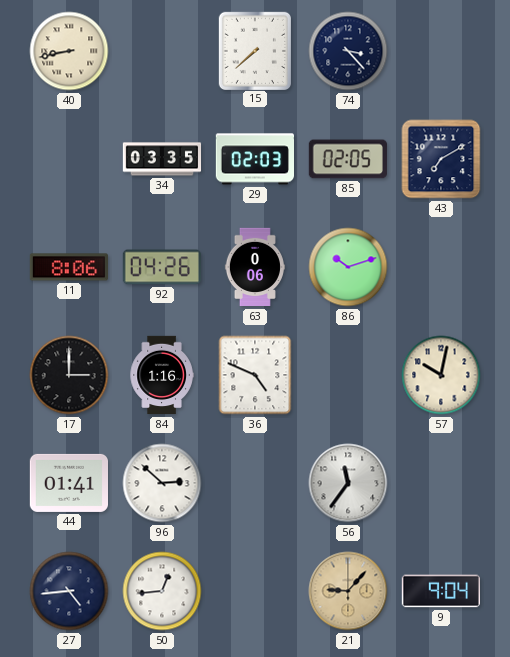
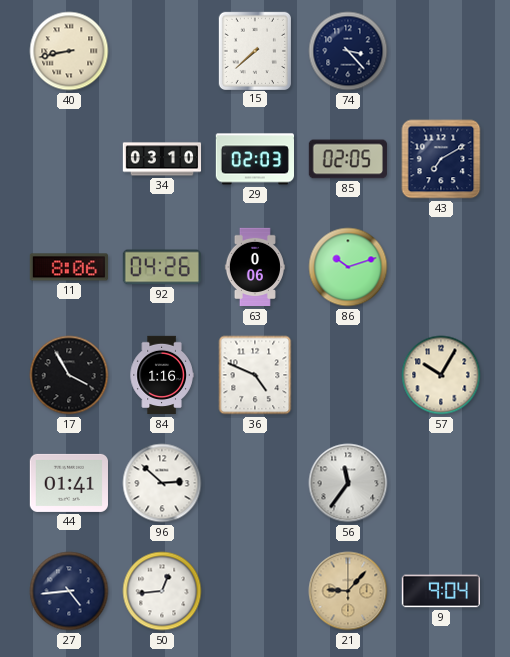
34: 03:35 -> 03:10 (162, 159)
17: 3:00 -> 3:55 (69, 375)
57: 10:02 -> 10:05 (441, 375)
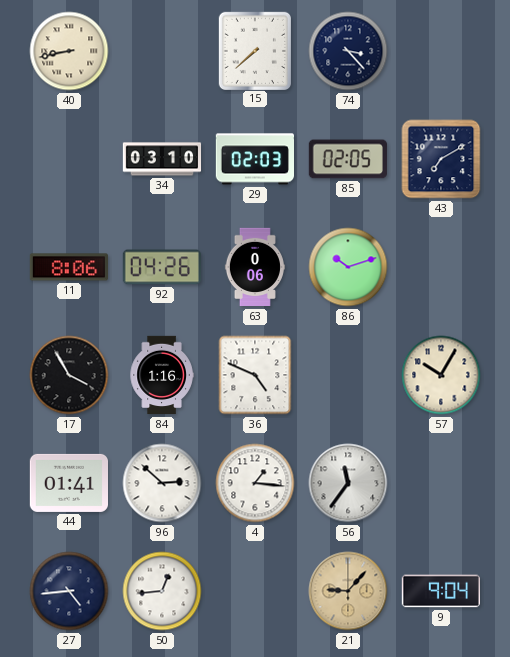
4: none -> 1:16 (255, 483)
